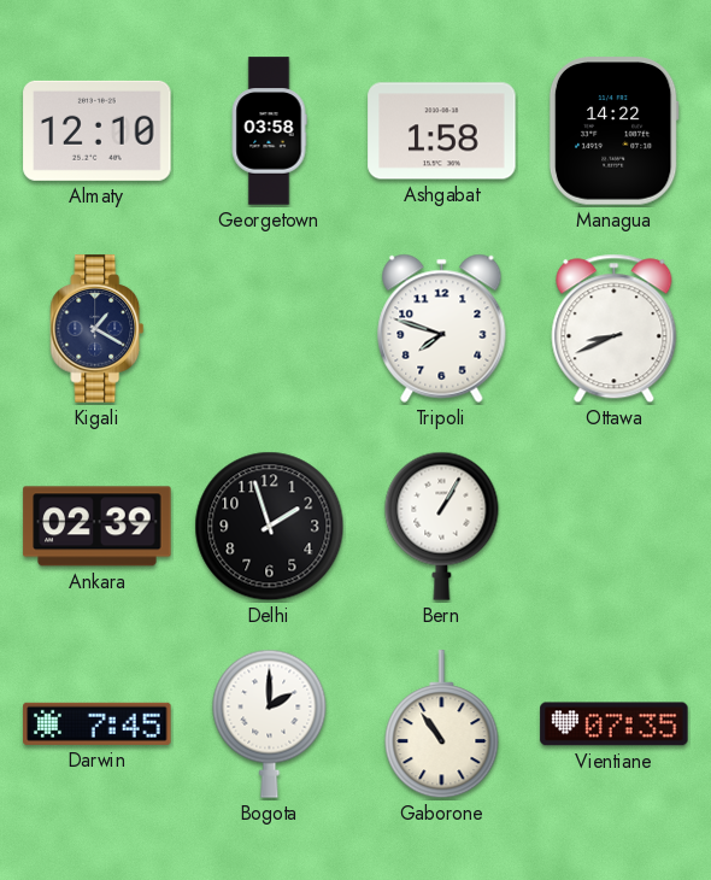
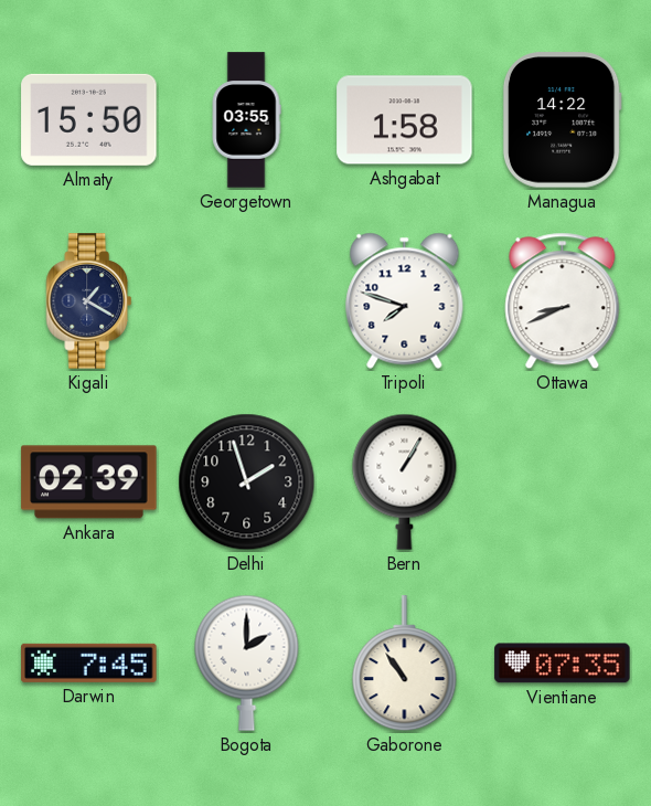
Almaty: 12:10 -> 15:50 (89, 119)
Georgetown: 03:58 -> 03:55 (246, 120)
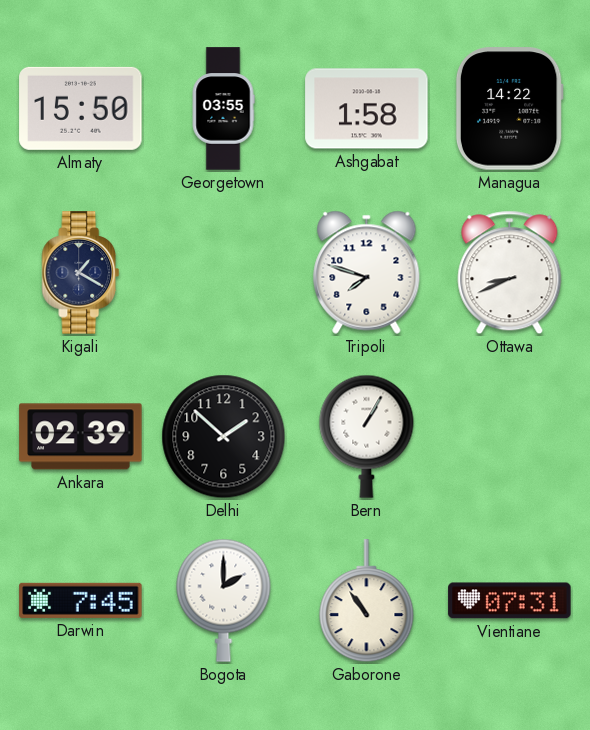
Delhi: 1:57 -> 1:52 (224, 437)
Vientiane: 07:35 -> 07:31 (510, 601)
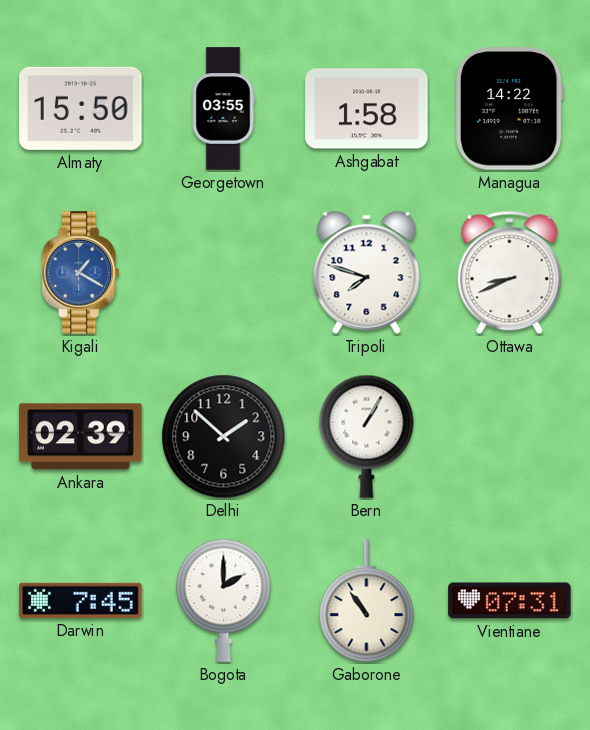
Kigali dial: navy -> blue (81, 273)
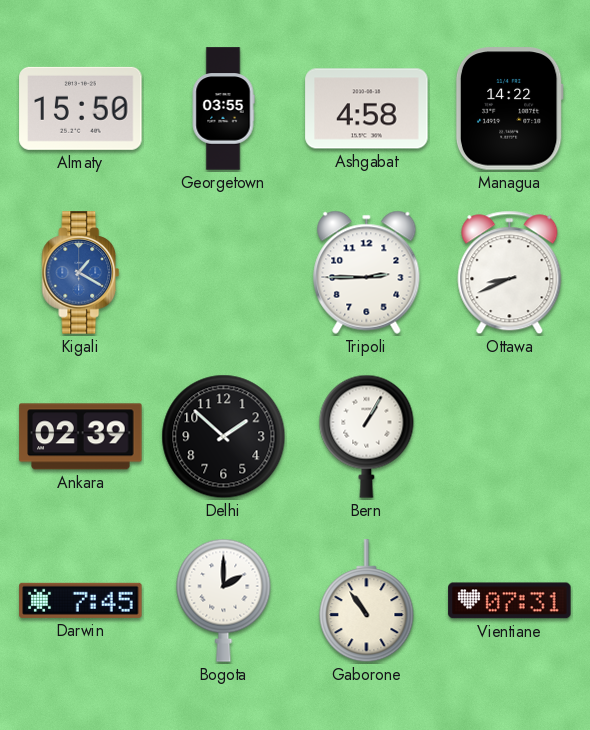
Ashgabat: 1:58 -> 4:58 (367, 109)
Tripoli: 7:48 -> 2:45 (367, 272)
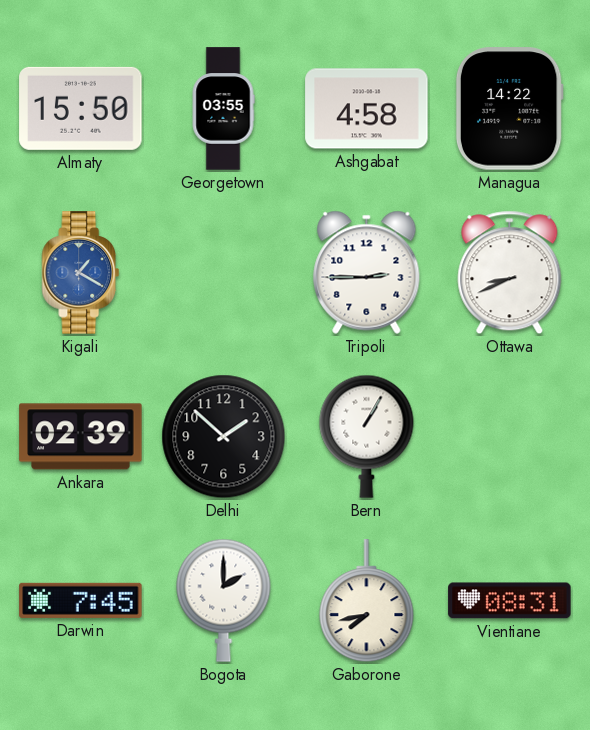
Gaborone: 10:54 -> 7:43 (367, 601)
Vientiane: 07:31 -> 08:31 (510, 601)
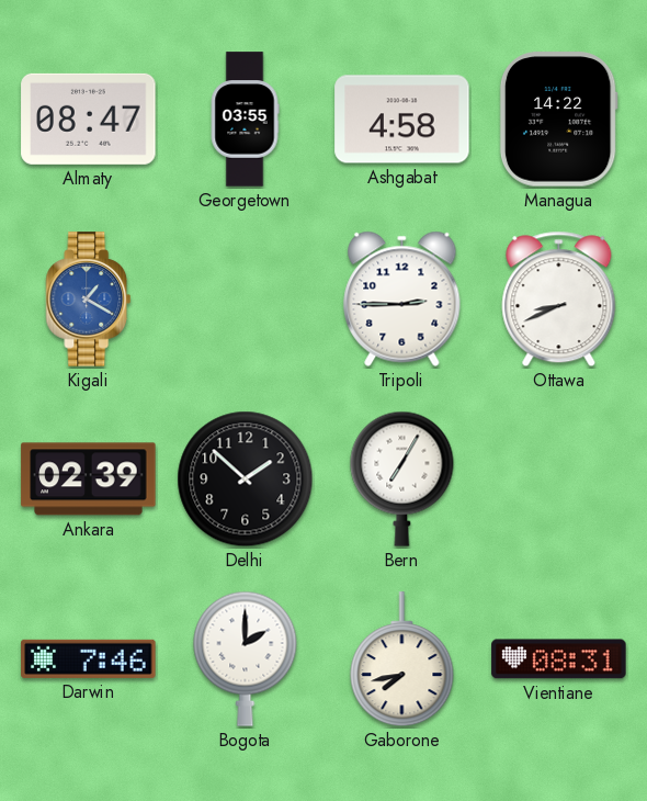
Almaty: 15:50 -> 08:47 (89, 119)
Bern: 1:05 -> 7:05 (402, 478)
Darwin: 7:45 -> 7:46 (89, 658)
